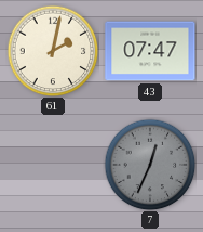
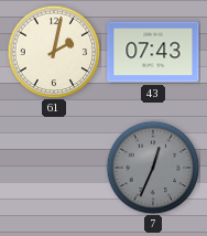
43: 07:47 -> 07:43 (153, 52)
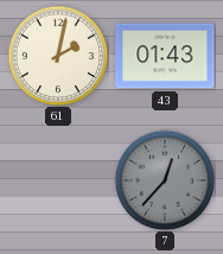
43: 07:43 -> 01:43 (165, 56)
7: 12:34 -> 12:37 (165, 180)
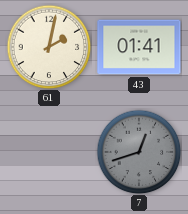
43: 01:43 -> 01:41 (139, 47)
7: 12:37 -> 12:42 (139, 152)
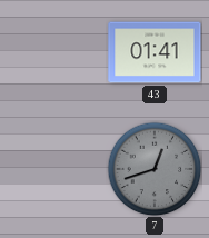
61: 2:02 -> none (49, 47)
